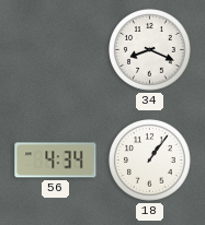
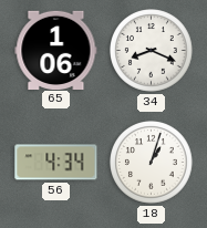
65: none -> 1:06 (56, 50)
18: 1:06 -> 1:03 (152, 163)
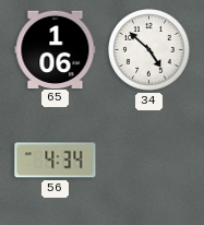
34: 8:19 -> 4:52 (149, 50)
18: 1:03 -> none (152, 163)
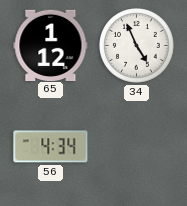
65: 1:06 -> 1:12 (51, 45)
34: 4:52 -> 4:56 (137, 46)
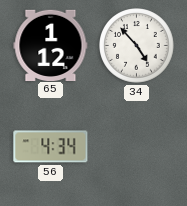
34: 4:56 -> 4:53 (137, 46)
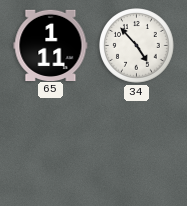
65: 1:12 -> 1:11 (51, 45)
56: 4:34 -> none (51, 147)
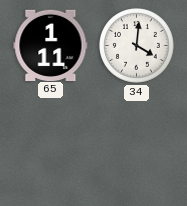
34: 4:53 -> 4:01 (137, 46)
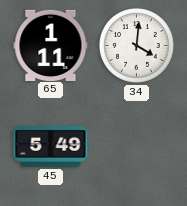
45: none -> 5:49 (51, 146)
